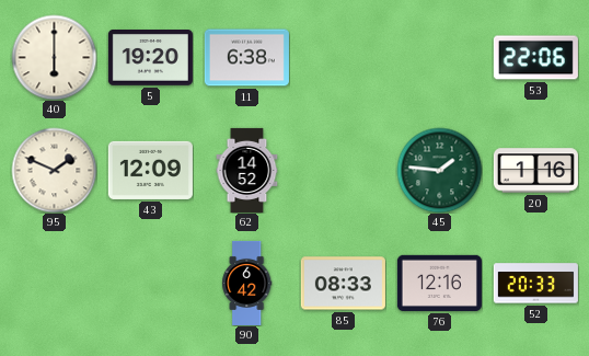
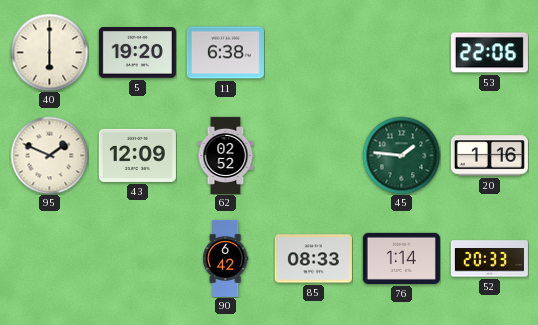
62: 14:52 -> 02:52 (226, 155)
76: 12:16 -> 1:14 (401, 258)
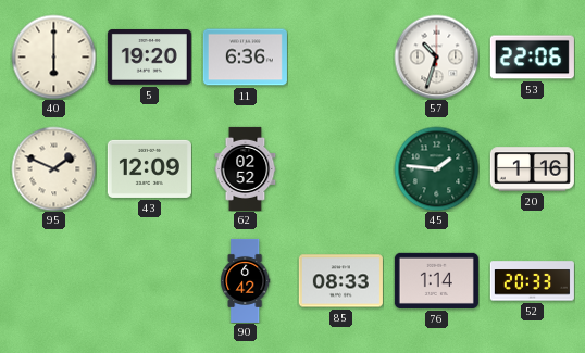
11: 6:38 -> 6:36 (245, 58)
57: none -> 10:33 (436, 56)
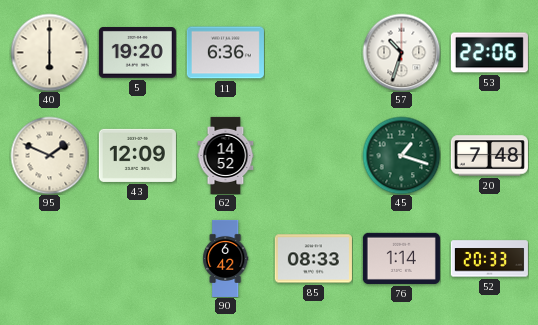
62: 02:52 -> 14:52 (226, 155)
45: 1:46 -> 1:18 (401, 155)
20: 1:16 -> 7:48 (489, 156)
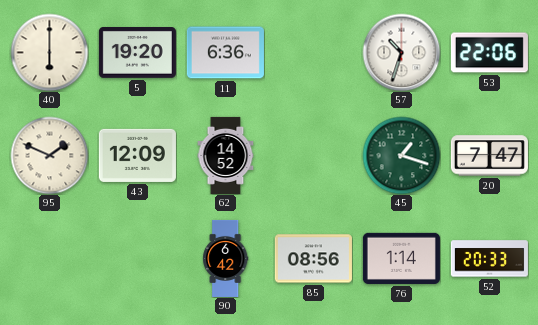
20: 7:48 -> 7:47 (489, 156)
85: 08:33 -> 08:56 (313, 259)
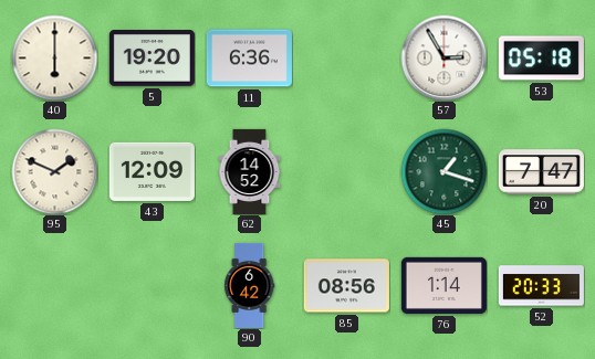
57: 10:33 -> 2:55 (443, 57)
53: 22:06 -> 05:18 (541, 59)
